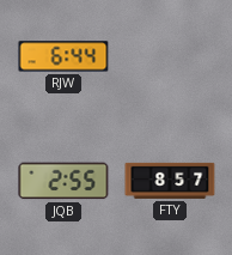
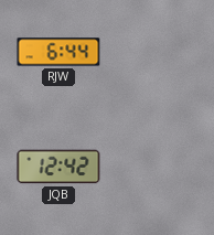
JQB: 2:55 -> 12:42 (58, 167)
FTY: 8:57 -> none (170, 181)
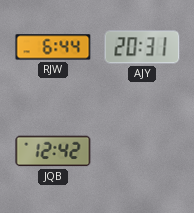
AJY: none -> 20:31 (142, 47)
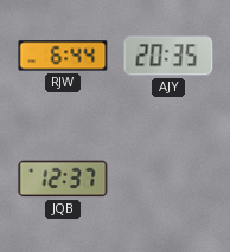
AJY: 20:31 -> 20:35 (168, 56)
JQB: 12:42 -> 12:37 (63, 179)
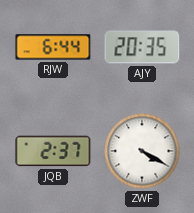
JQB: 12:37 -> 2:37 (53, 151)
ZWF: none -> 4:20 (142, 151)
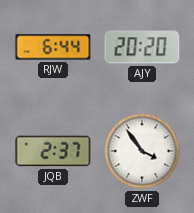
AJY: 20:35 -> 20:20 (142, 47)
ZWF: 4:20 -> 3:54 (142, 151)
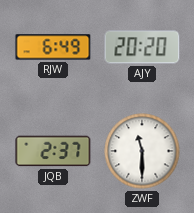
RJW: 6:44 -> 6:49 (53, 47)
ZWF: 3:54 -> 11:30 (142, 151)
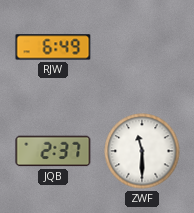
AJY: 20:20 -> none (142, 47)
